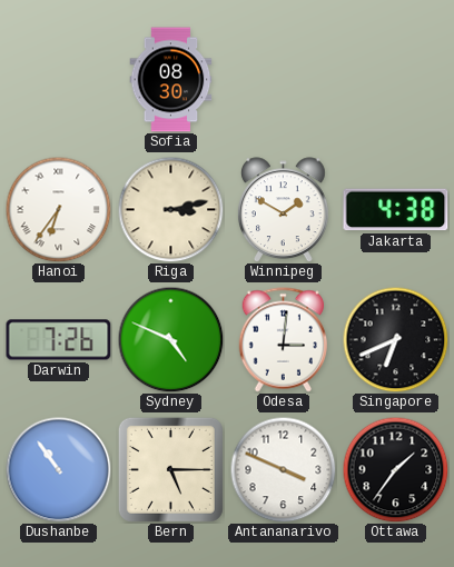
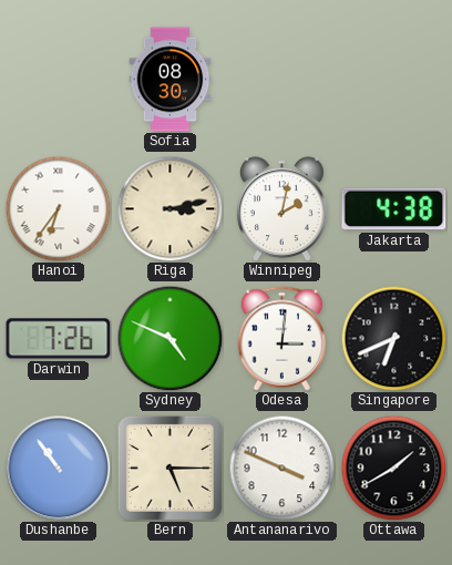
Winnipeg: 1:50 -> 2:02 (281, 209)
Ottawa: 1:36 -> 1:40 (393, 468)
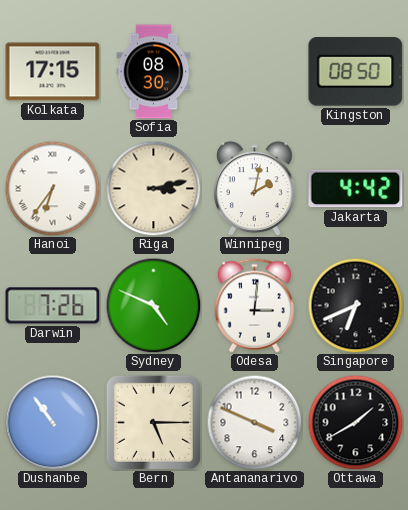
Kolkata: none -> 17:15 (53, 72)
Kingston: none -> 08:50 (356, 72)
Jakarta: 4:38 -> 4:42 (356, 189)
